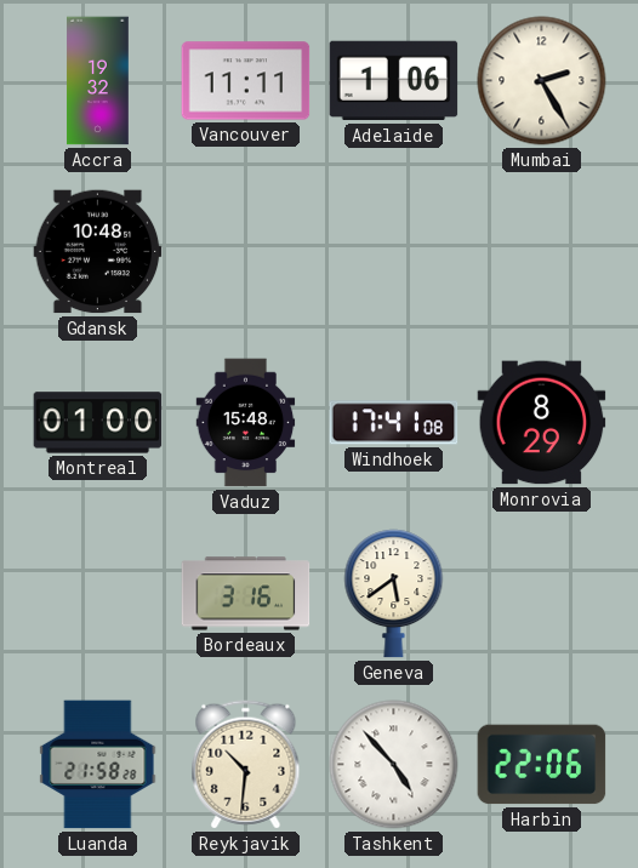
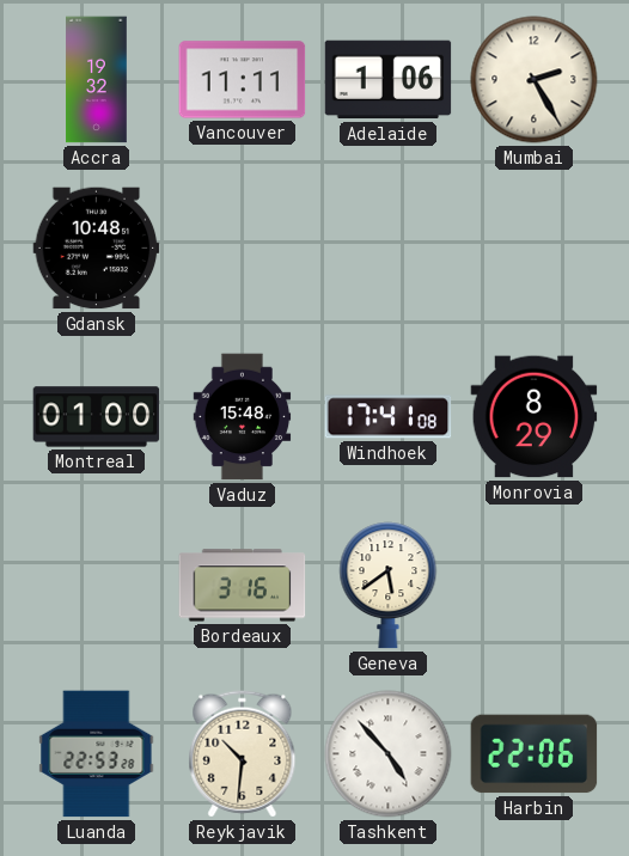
Luanda: 21:58 -> 22:53 (97, 754)
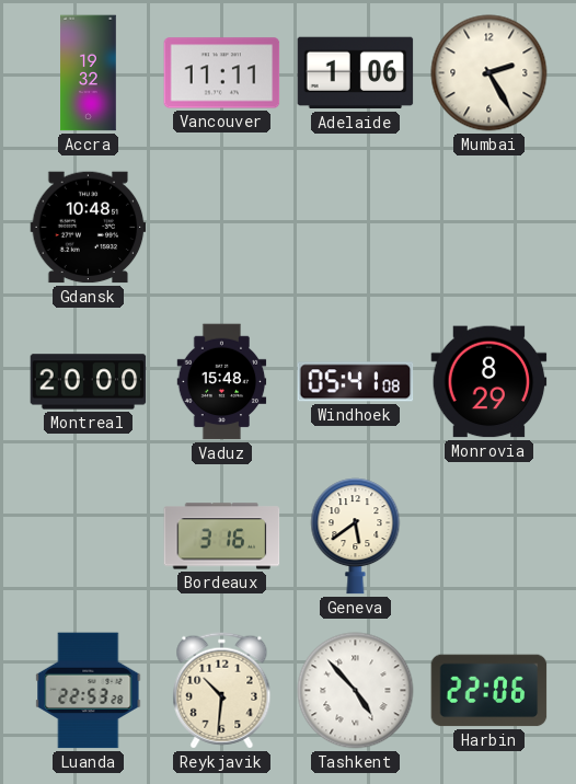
Montreal: 01:00 -> 20:00 (89, 382)
Windhoek: 17:41 -> 05:41 (356, 382)
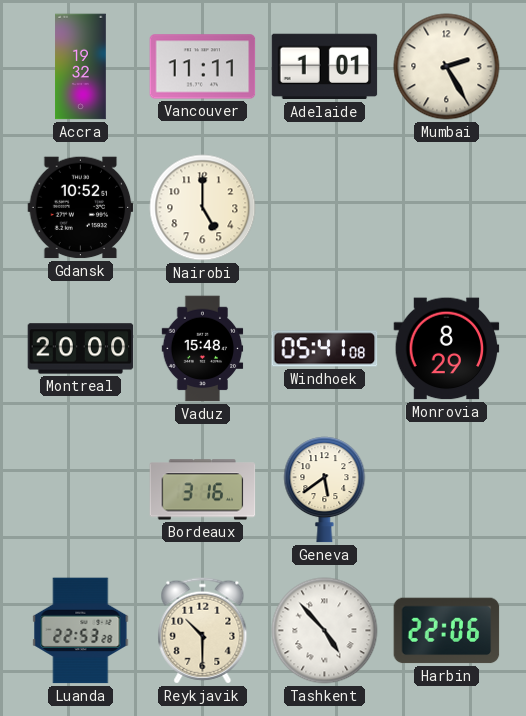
Adelaide: 1:06 -> 1:01 (325, 67)
Gdansk: 10:48 -> 10:52 (81, 208)
Nairobi: none -> 5:00 (203, 208)
Reykjavik: 10:31 -> 10:30 (203, 631)
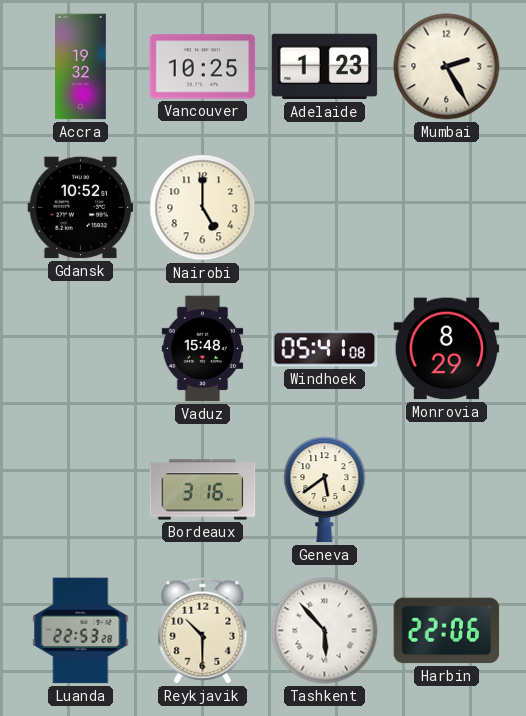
Vancouver: 11:11 -> 10:25 (203, 67)
Adelaide: 1:01 -> 1:23 (325, 67)
Montreal: 20:00 -> none (81, 349)
Tashkent: 4:53 -> 5:53 (325, 631)
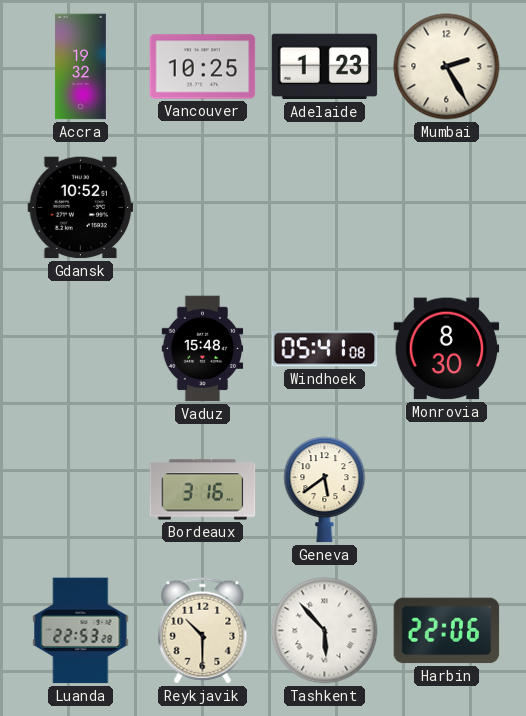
Nairobi: 5:00 -> none (203, 208)
Monrovia: 8:29 -> 8:30 (447, 349)
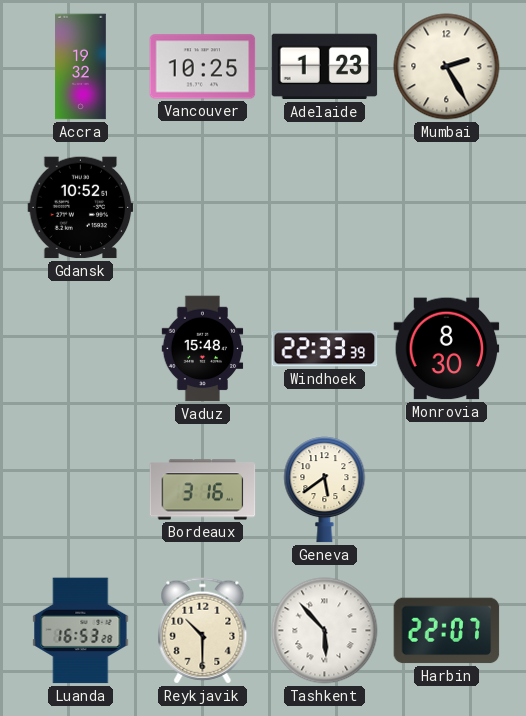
Windhoek: 05:41 -> 22:33 (325, 349)
Luanda: 22:53 -> 16:53 (81, 631)
Harbin: 22:06 -> 22:07 (447, 631)
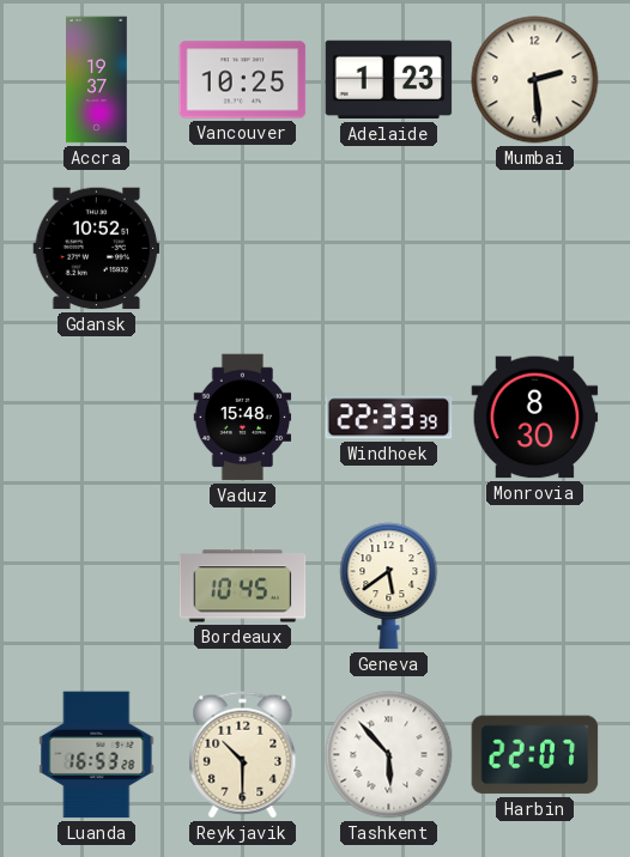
Accra: 19:32 -> 19:37 (97, 80)
Mumbai: 2:25 -> 2:29 (535, 80)
Bordeaux: 3:16 -> 10:45 (243, 586)
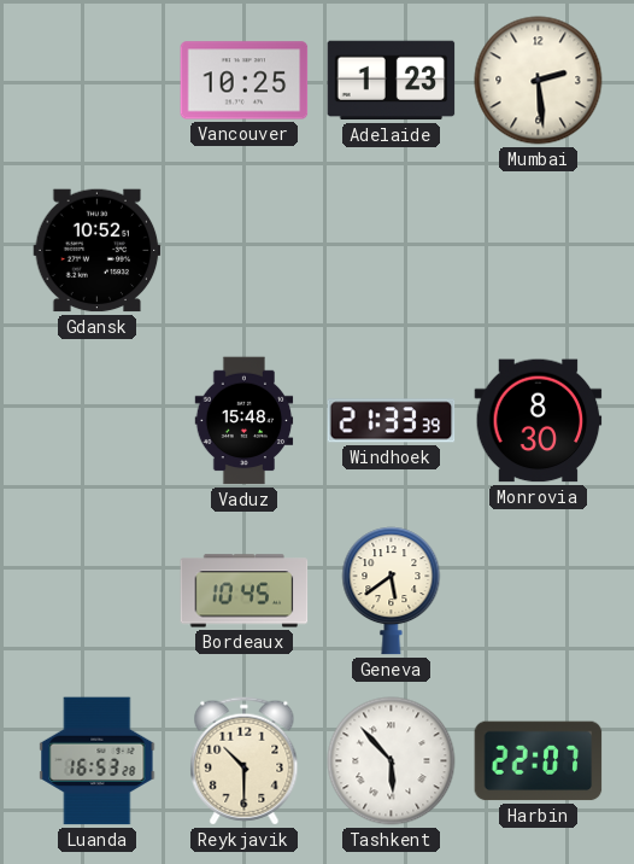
Accra: 19:37 -> none (97, 80)
Windhoek: 22:33 -> 21:33 (392, 421)
